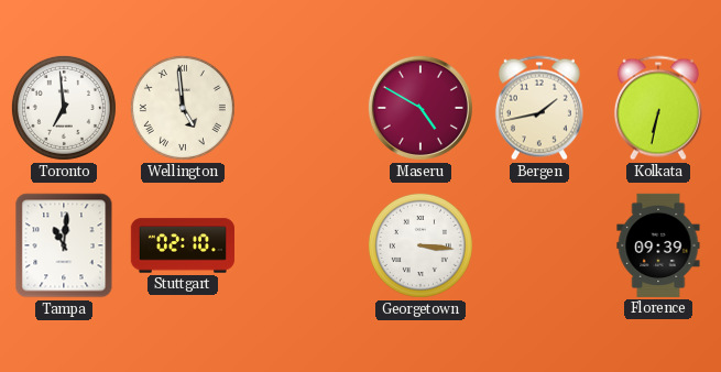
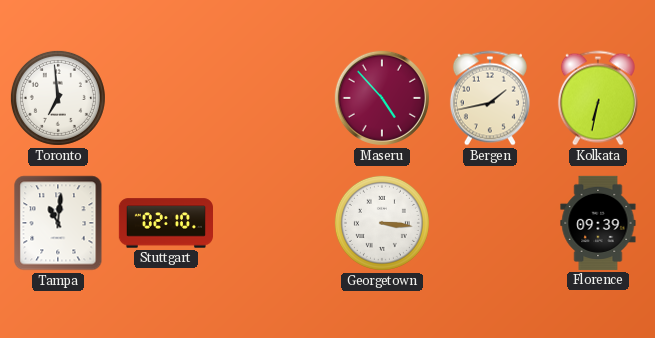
Wellington: 4:59 -> none (183, 108)
Maseru: 4:50 -> 4:53 (382, 98)
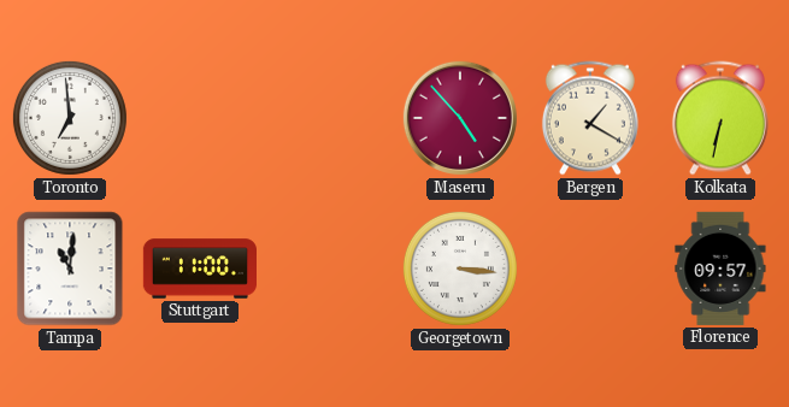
Bergen: 1:43 -> 1:20 (590, 118)
Stuttgart: 02:10 -> 11:00 (199, 269)
Florence: 09:39 -> 09:57 (720, 269)
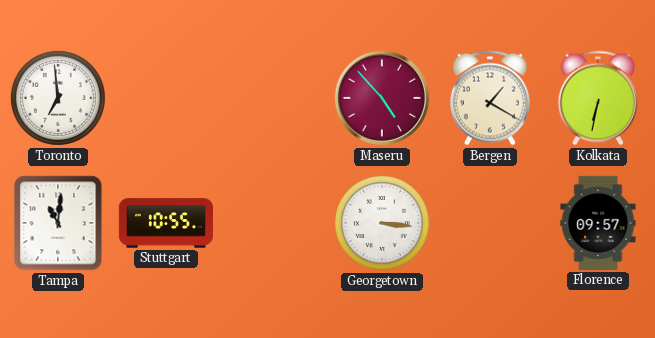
Stuttgart: 11:00 -> 10:55 (165, 223)
